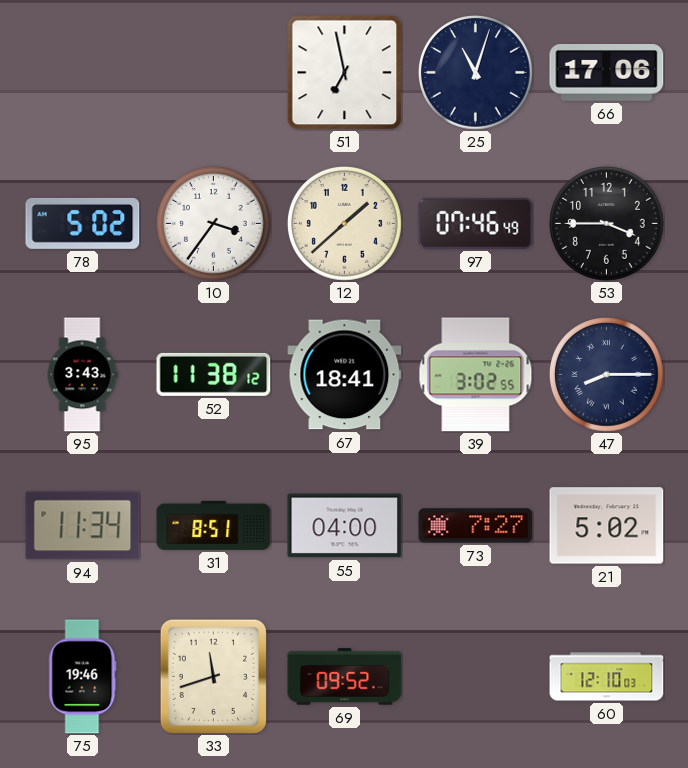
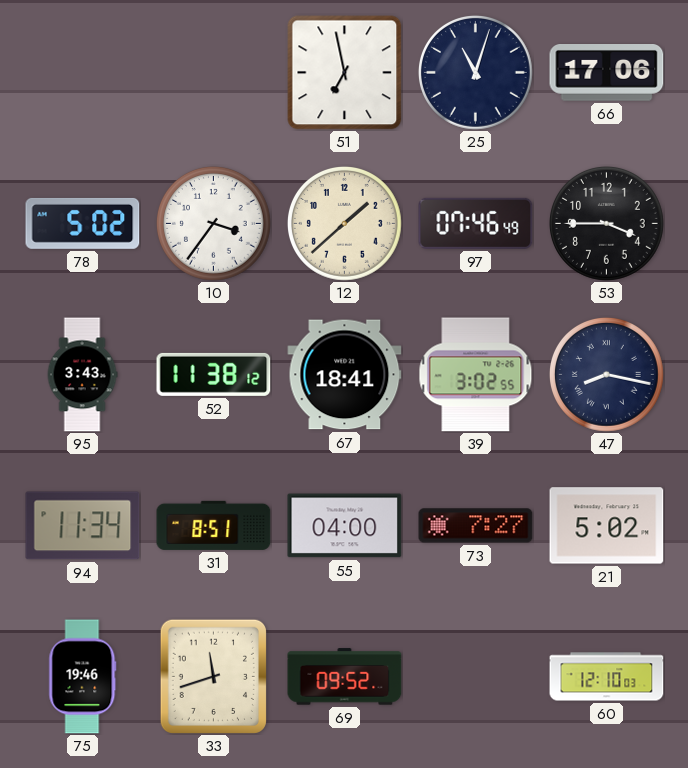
47: 8:15 -> 8:17 (606, 374)
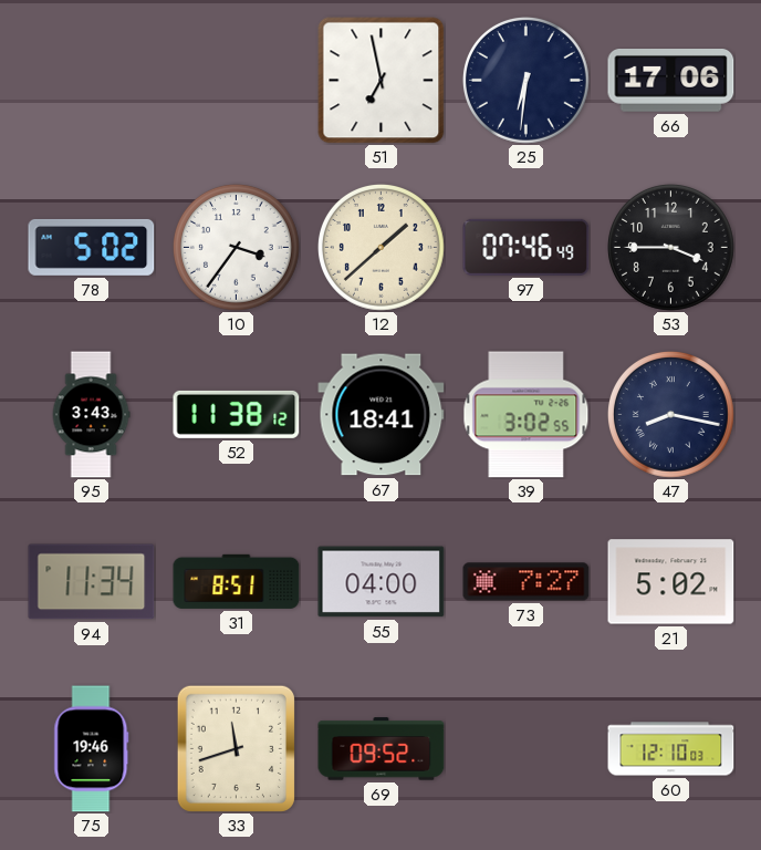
25: 11:03 -> 6:31 (525, 80)
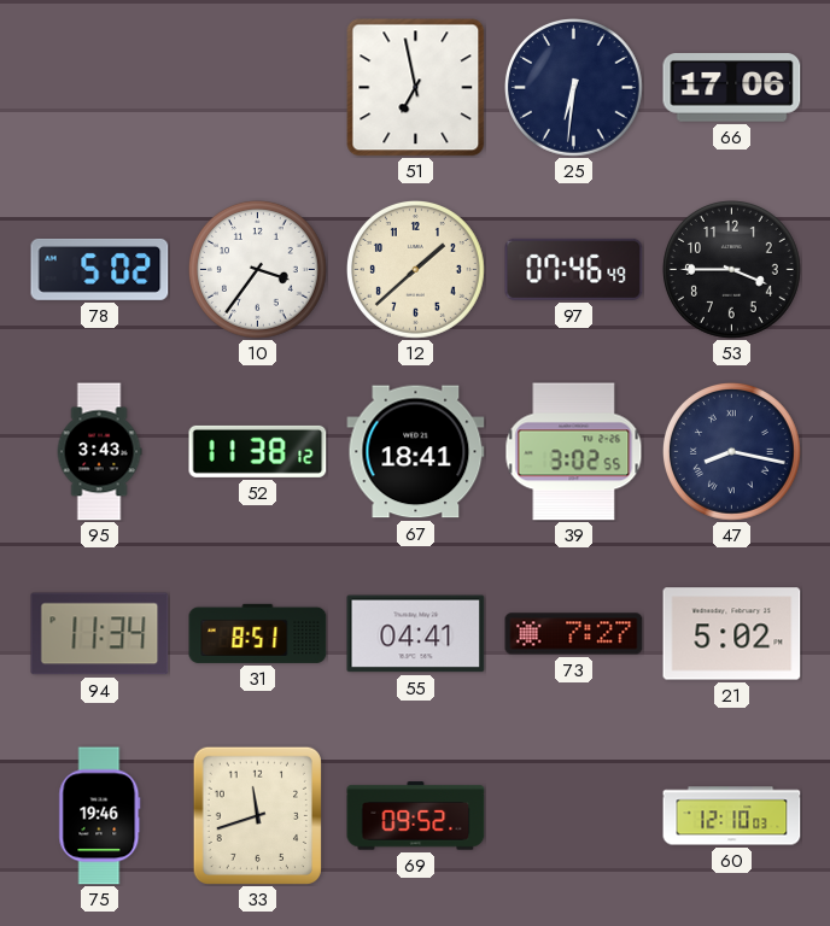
55: 04:00 -> 04:41 (416, 634)
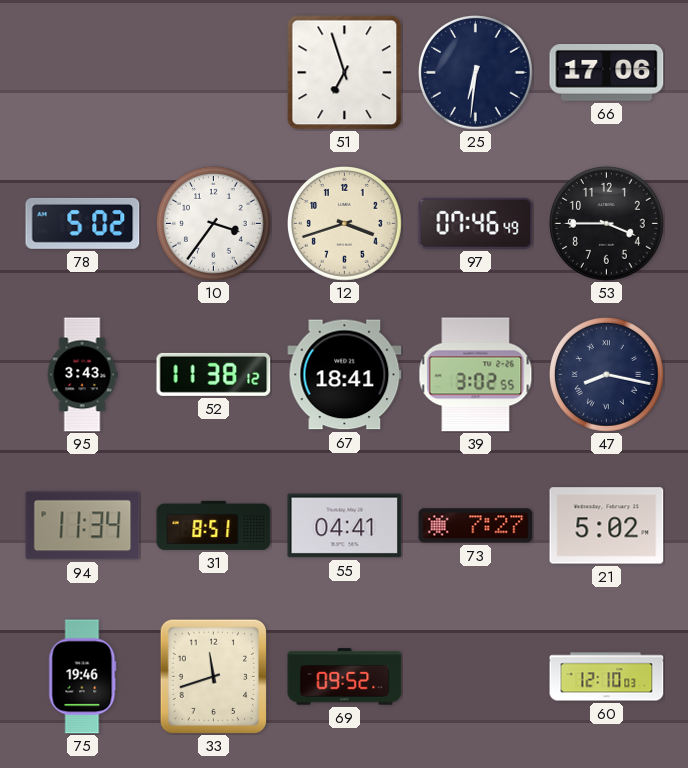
51: 6:58 -> 6:57 (345, 73)
12: 1:38 -> 3:42 (344, 223)
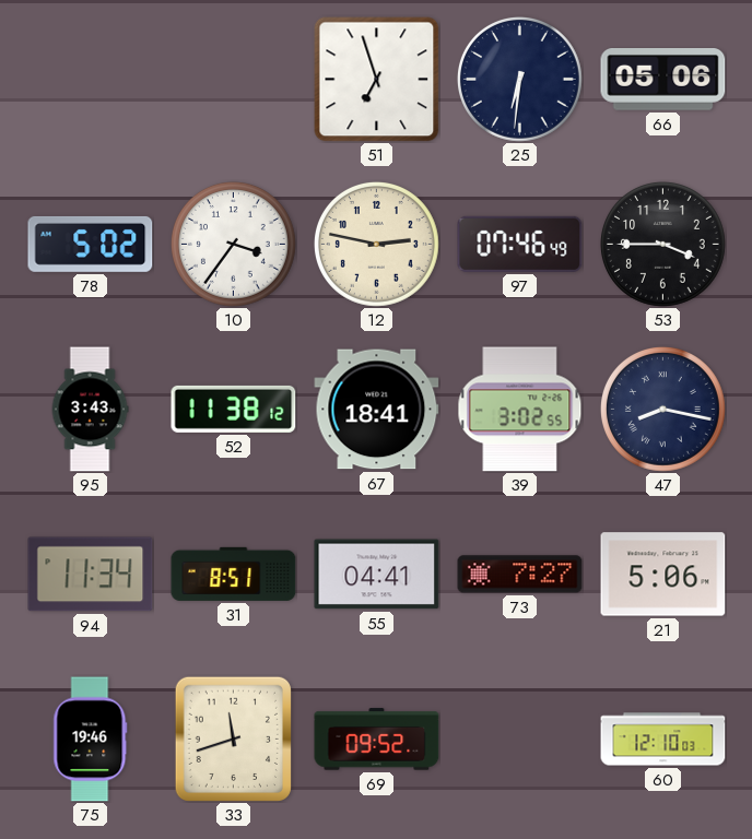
66: 17:06 -> 05:06 (663, 80)
12: 3:42 -> 2:47 (376, 244)
21: 5:02 -> 5:06 (663, 575)
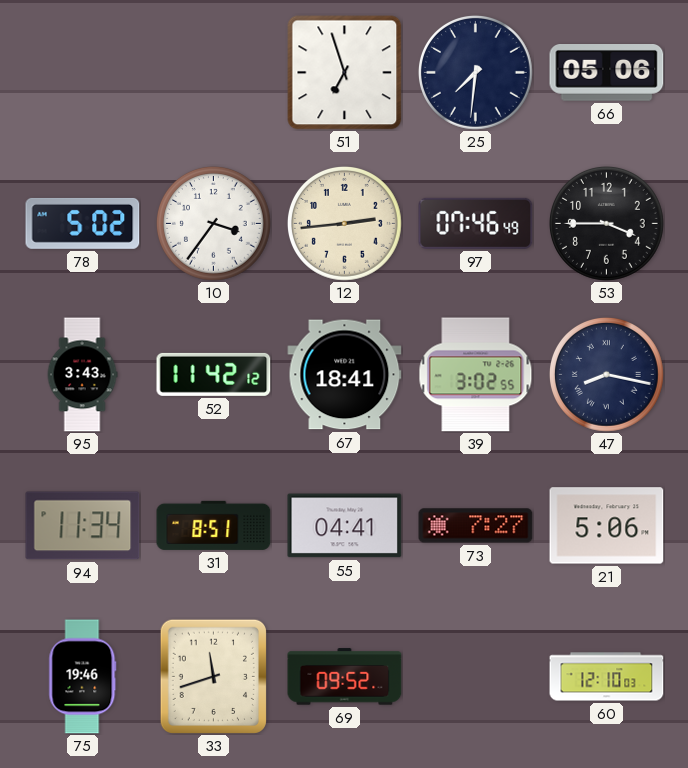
25: 6:31 -> 7:31 (475, 72)
12: 2:47 -> 2:44 (344, 223)
52: 11:38 -> 11:42 (214, 374)
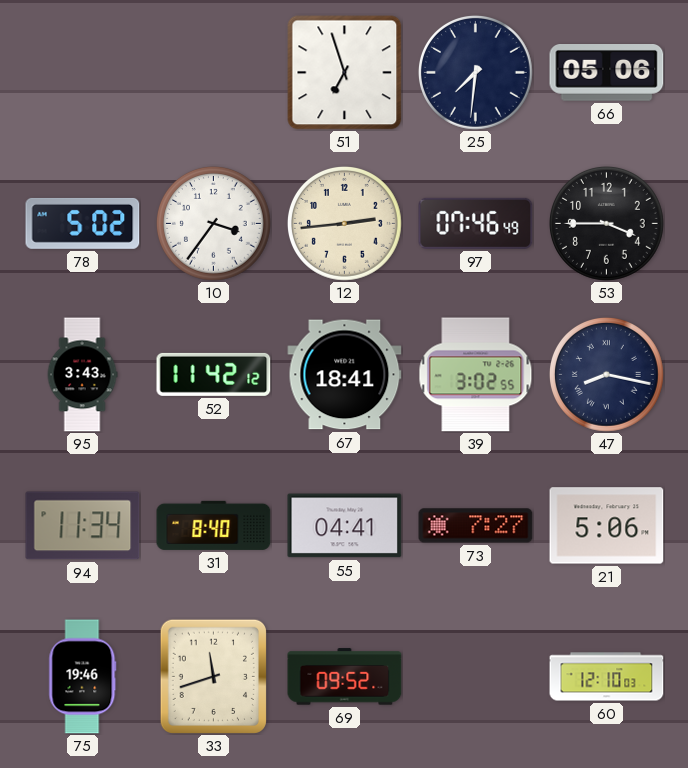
31: 8:51 -> 8:40 (214, 525)
